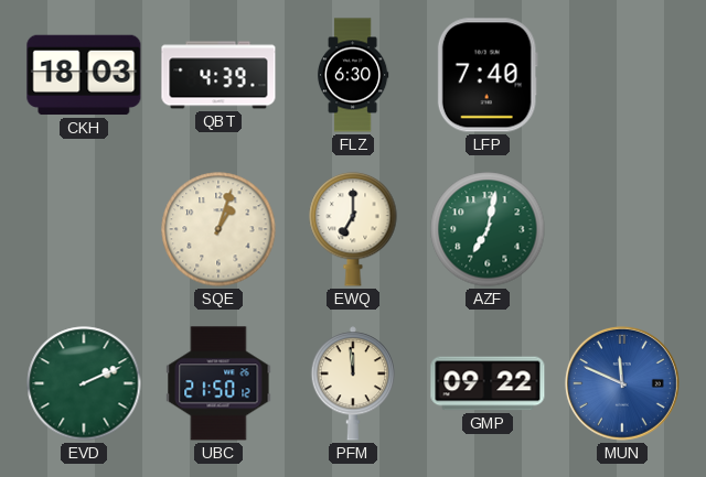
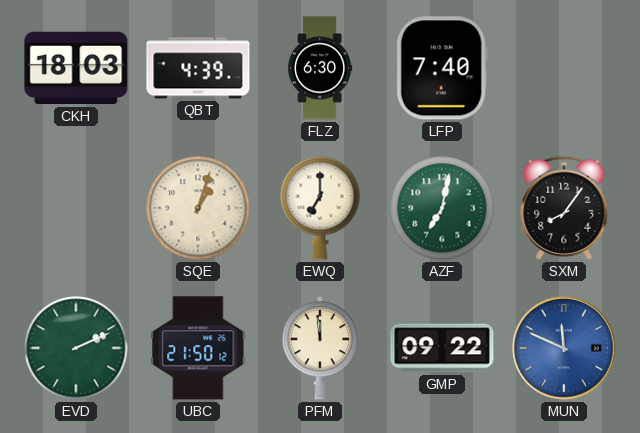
SXM: none -> 8:06 (564, 208)
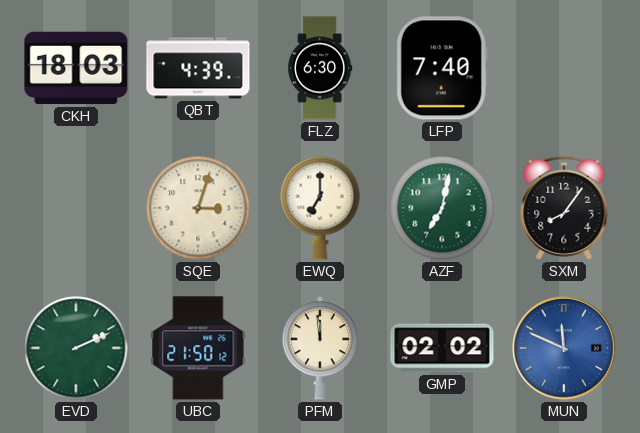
SQE: 1:03 -> 3:03 (198, 208)
GMP: 09:22 -> 02:02 (442, 348)
